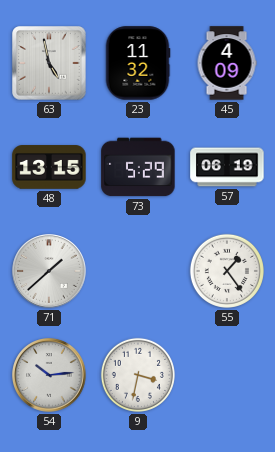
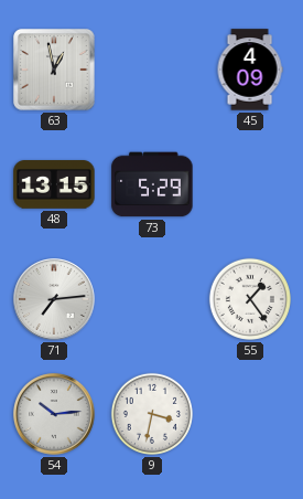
63: 4:58 -> 12:58 (54, 70)
23: 11:32 -> none (138, 63)
57: 06:19 -> none (227, 167)
71: 1:38 -> 7:14 (54, 299)
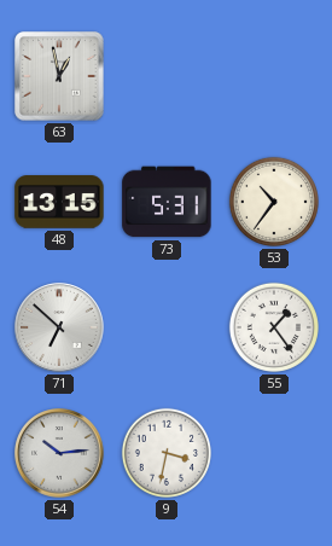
45: 4:09 -> none (250, 70)
73: 5:29 -> 5:31 (167, 202)
53: none -> 10:36 (274, 202)
71: 7:14 -> 6:52 (59, 327)
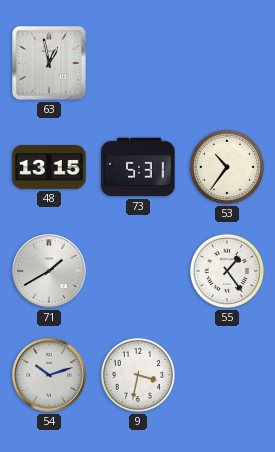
71: 6:52 -> 1:40 (49, 271)
54: 10:14 -> 10:12 (49, 375)
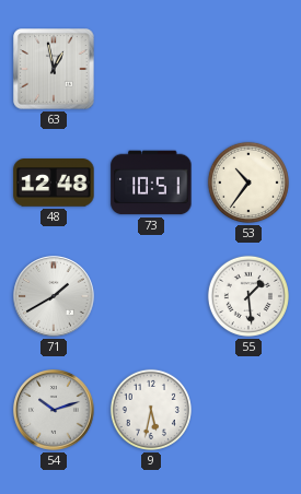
48: 13:15 -> 12:48 (54, 183)
73: 5:31 -> 10:51 (151, 183)
55: 1:24 -> 1:29 (248, 296)
9: 3:32 -> 5:32 (151, 410)
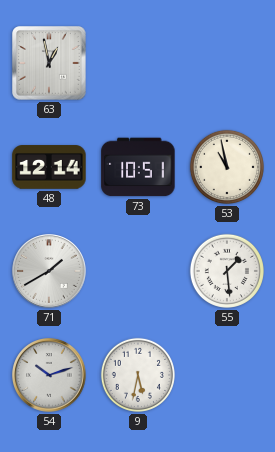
48: 12:48 -> 12:14 (49, 167)
53: 10:36 -> 10:58 (227, 167)
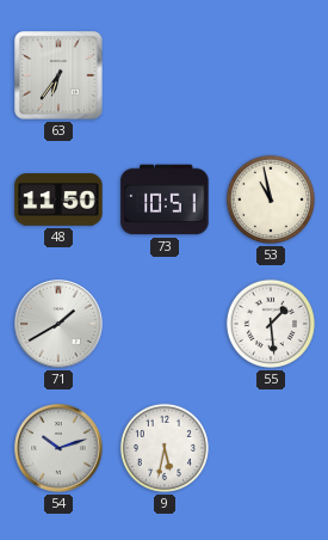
63: 12:58 -> 6:36 (58, 75)
48: 12:14 -> 11:50 (58, 200)
